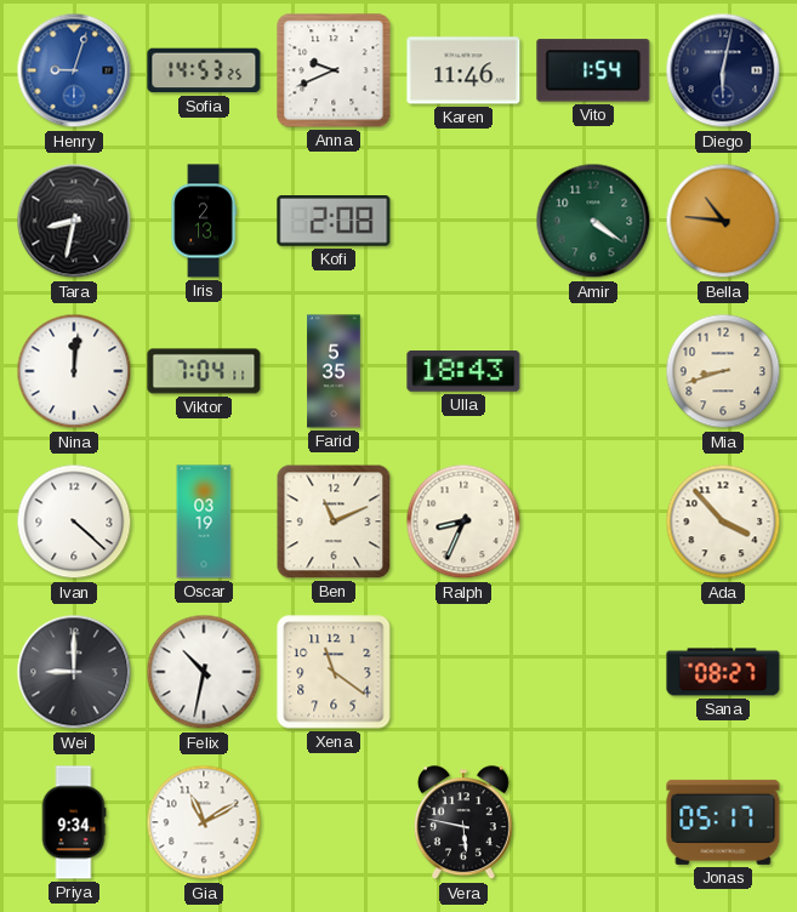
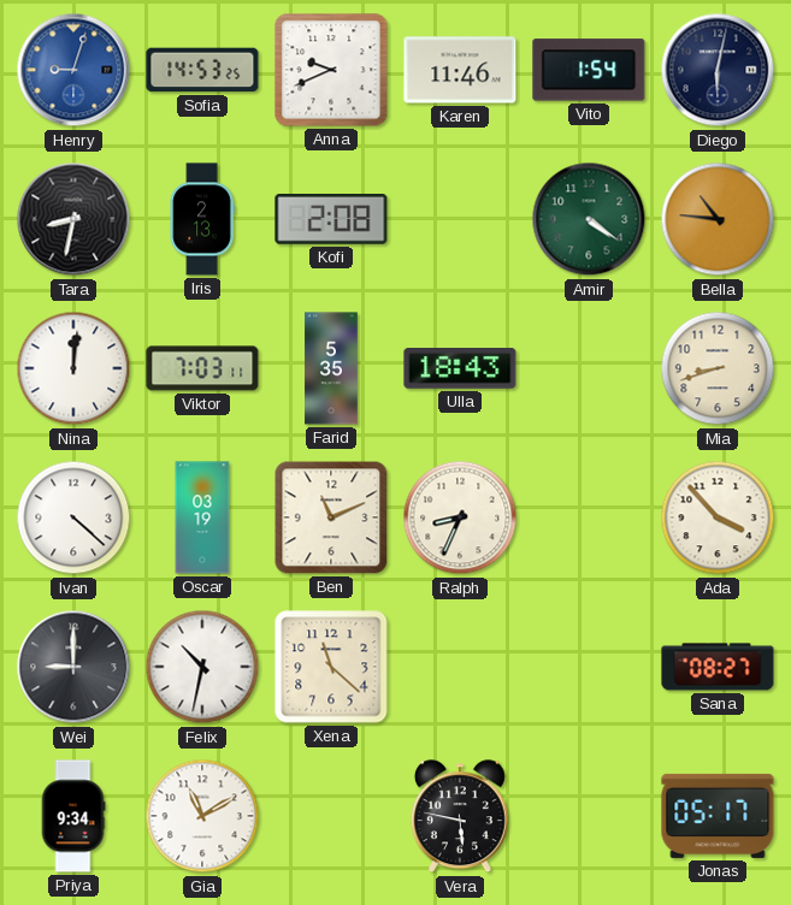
Viktor: 7:04 -> 7:03 (202, 368)
Xena: 11:21 -> 11:22 (331, 667)
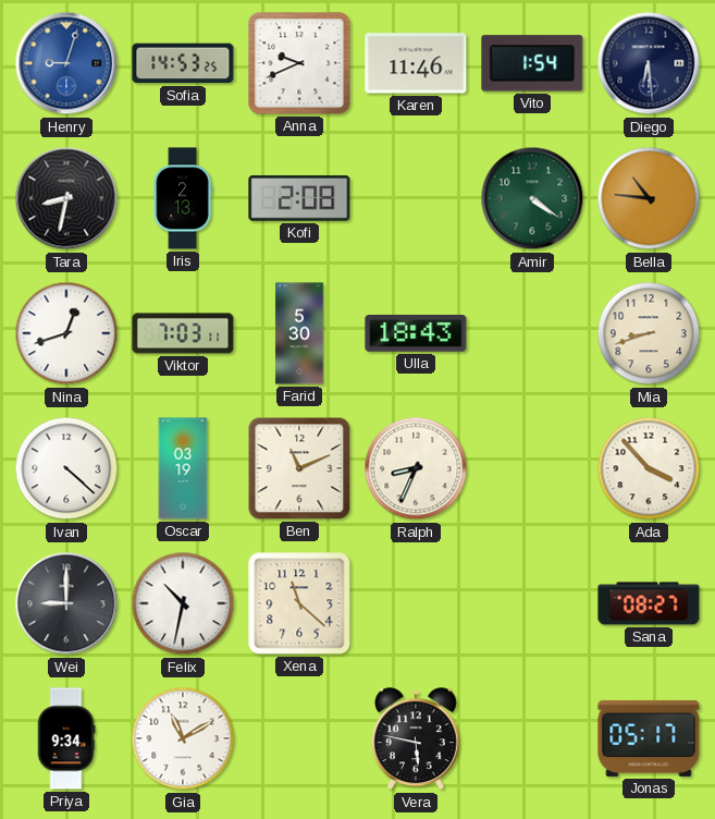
Diego: 6:02 -> 6:29 (649, 63)
Nina: 12:01 -> 12:42 (66, 333)
Farid: 5:35 -> 5:30 (299, 333)
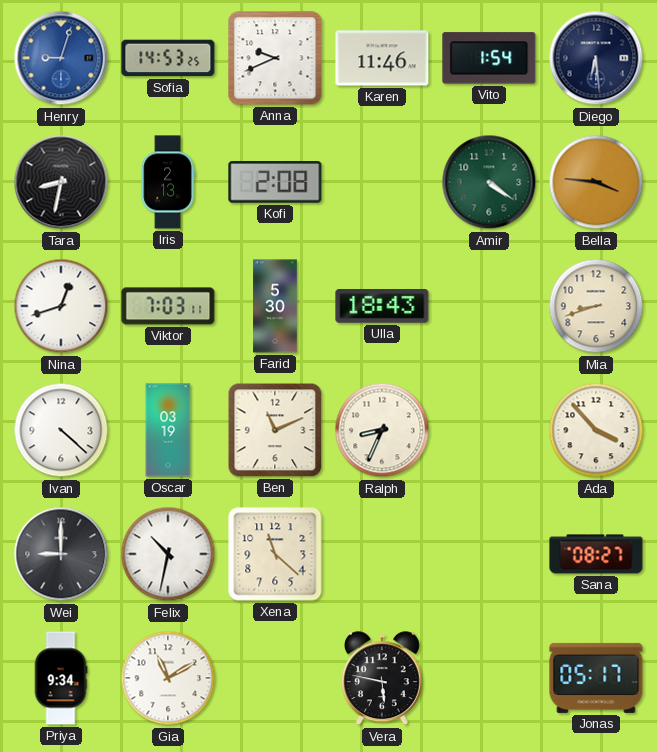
Bella: 10:46 -> 3:46 (596, 182)
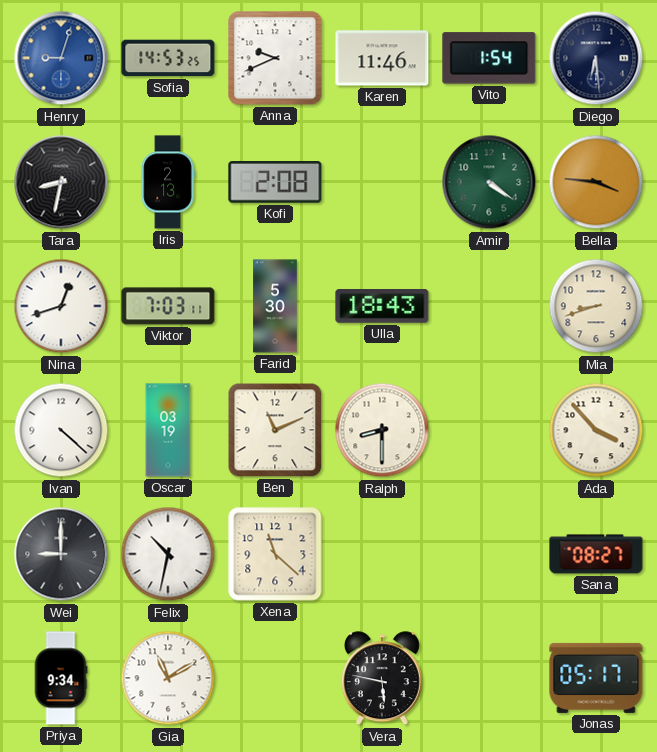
Ralph: 8:34 -> 8:30 (382, 430)
